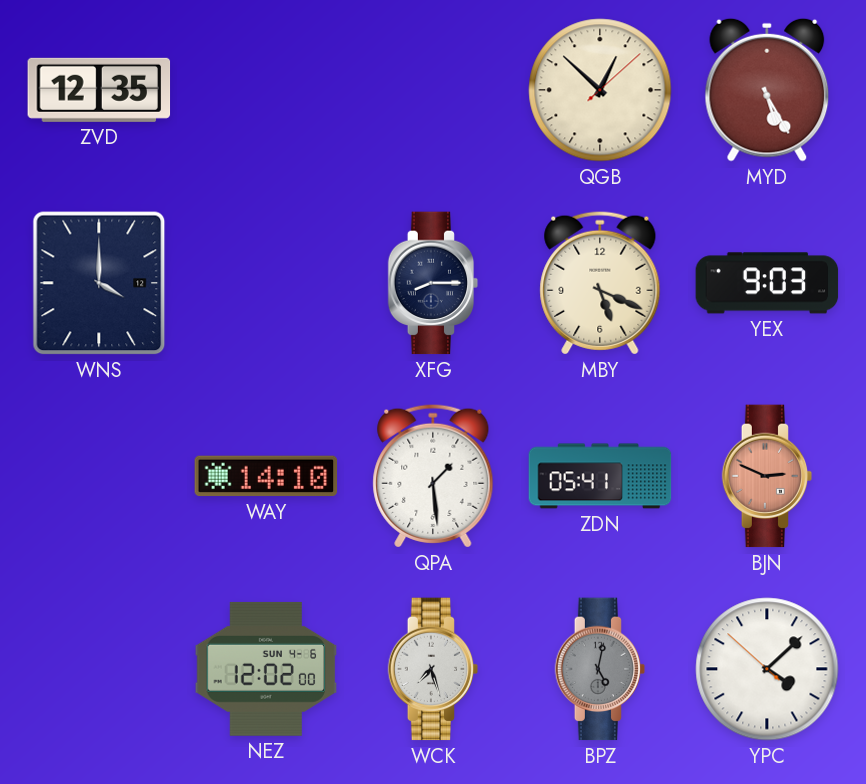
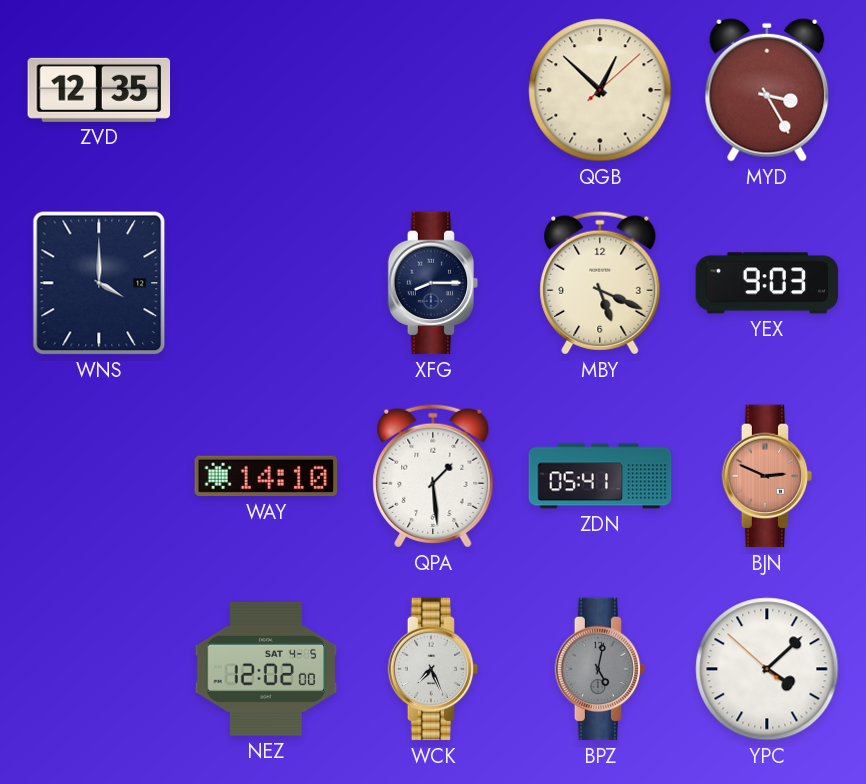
MYD: 5:25 -> 3:25 (767, 90)
NEZ date: SUN 4-6 -> SAT 4-5 (266, 669)
WCK: 7:27 -> 7:26 (433, 669)
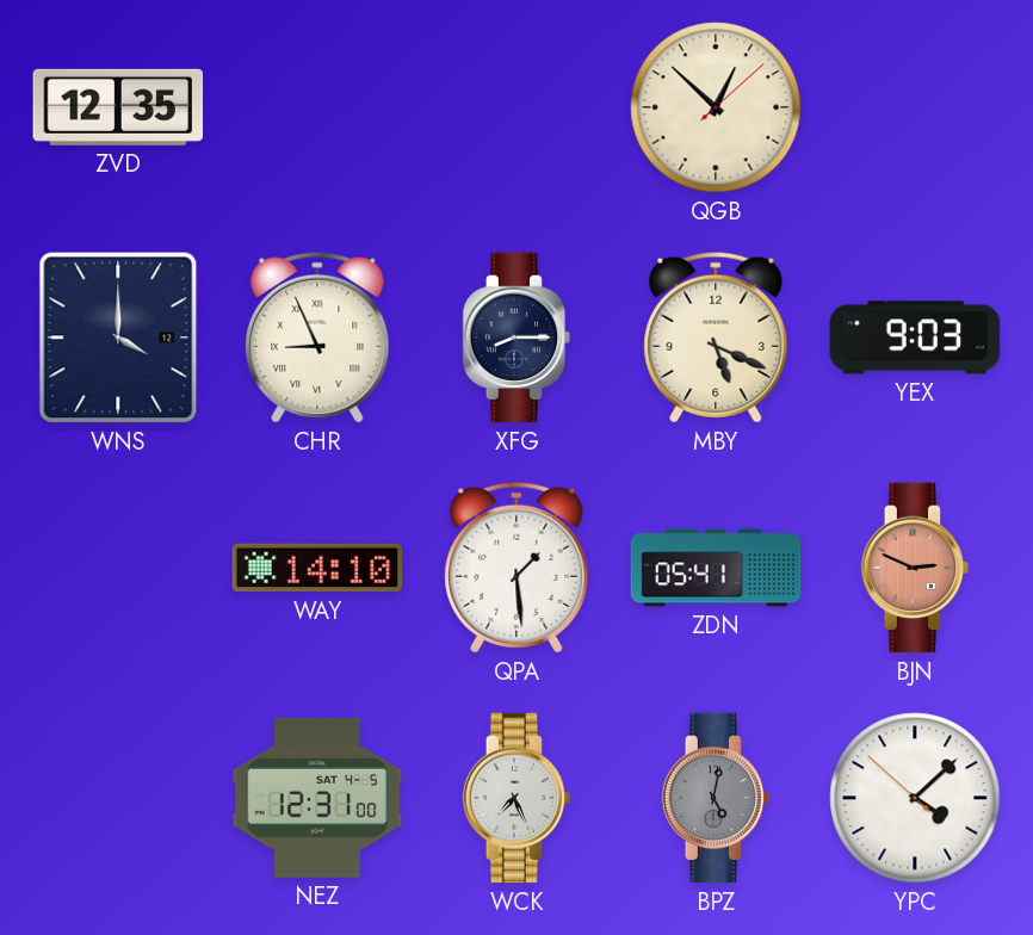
MYD: 3:25 -> none (767, 90)
CHR: none -> 8:56 (317, 338)
NEZ: 12:02 -> 12:31 (317, 798)
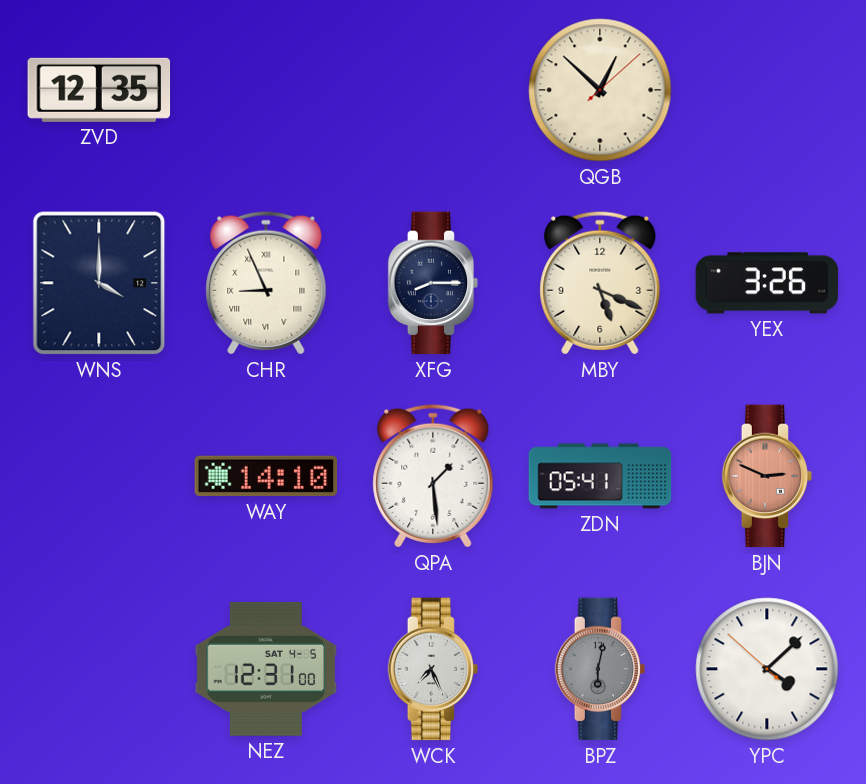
YEX: 9:03 -> 3:26 (767, 283)
BPZ: 5:02 -> 6:02 (600, 669)
